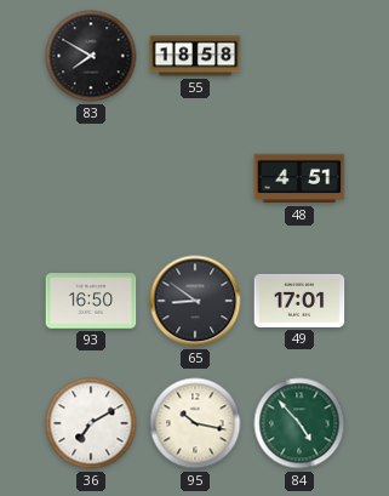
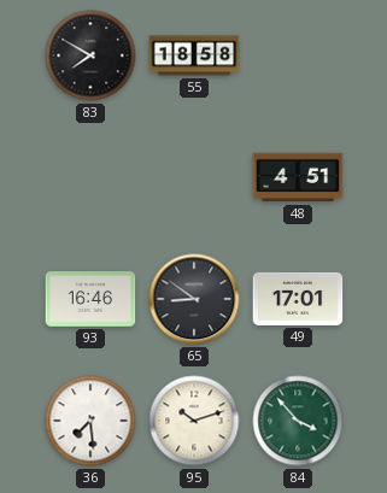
93: 16:50 -> 16:46 (90, 299)
36: 7:10 -> 7:29 (90, 421)
95: 10:17 -> 10:12 (194, 421)
84: 4:53 -> 3:53 (298, 421)
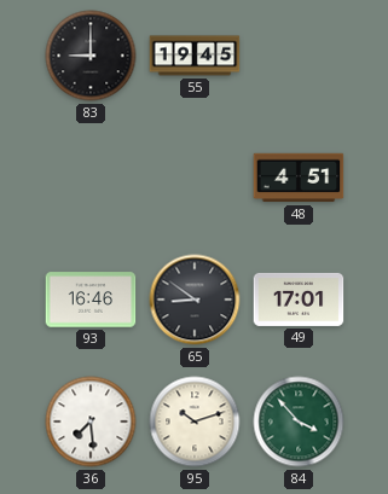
83: 7:50 -> 9:00 (91, 56)
55: 18:58 -> 19:45 (195, 56)
